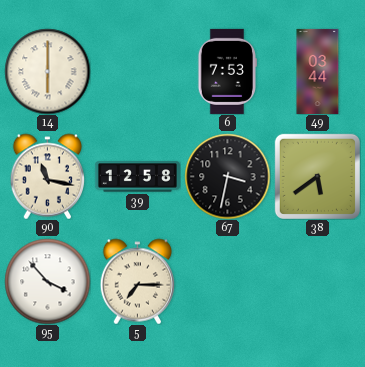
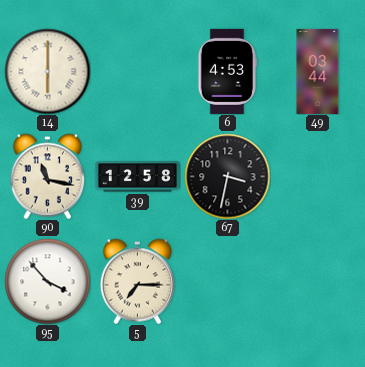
6: 7:53 -> 4:53 (227, 71)
38: 5:39 -> none (317, 176)
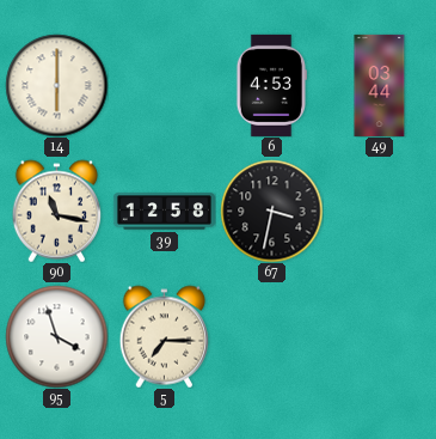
95: 3:53 -> 3:57 (56, 336)
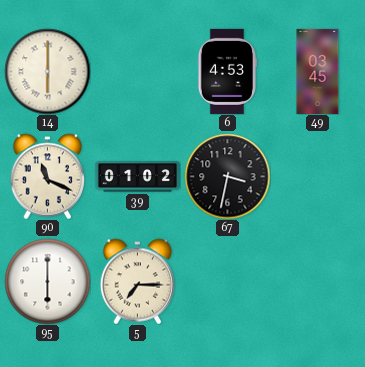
49: 03:44 -> 03:45 (318, 71)
90: 11:17 -> 11:19 (48, 176)
39: 12:58 -> 01:02 (137, 177)
95: 3:57 -> 6:00 (47, 281)
